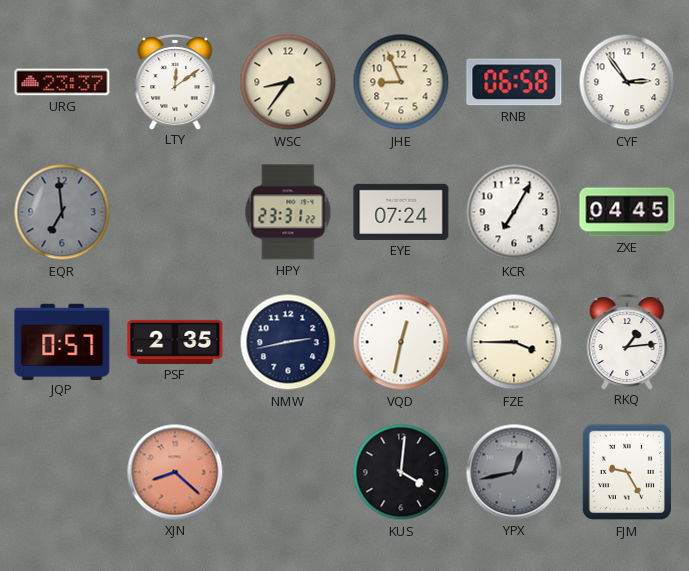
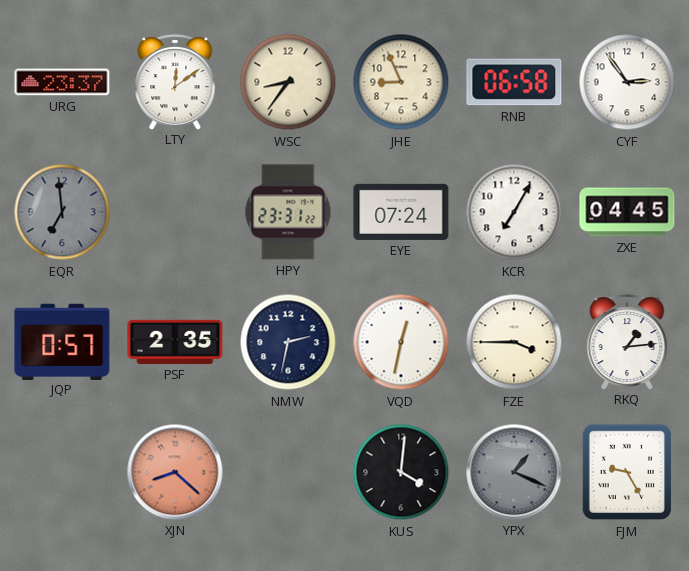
NMW: 2:43 -> 2:32 (288, 342)
YPX: 12:43 -> 1:19 (514, 472)
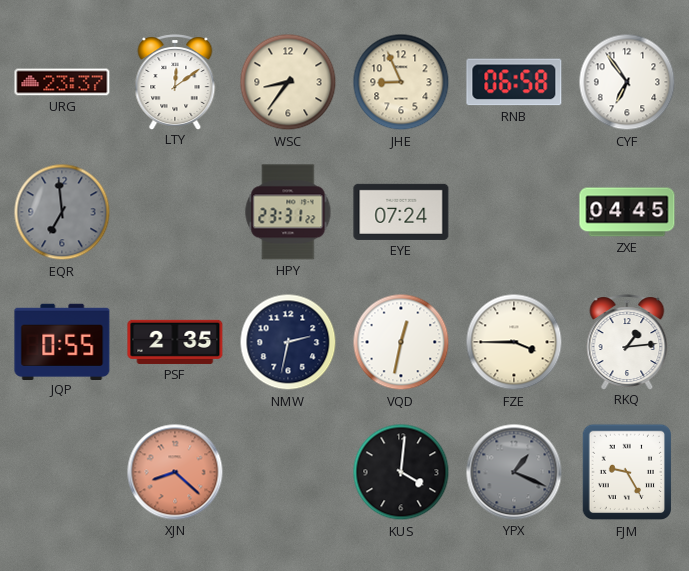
CYF: 2:54 -> 6:54 (627, 82)
KCR: 7:05 -> none (514, 212)
JQP: 0:57 -> 0:55 (62, 341)
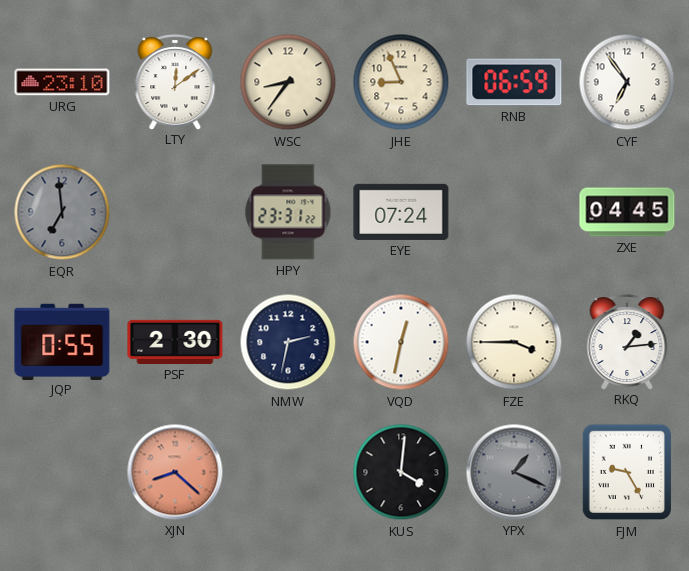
URG: 23:37 -> 23:10 (62, 82)
RNB: 06:58 -> 06:59 (514, 82)
PSF: 2:35 -> 2:30 (175, 342)
